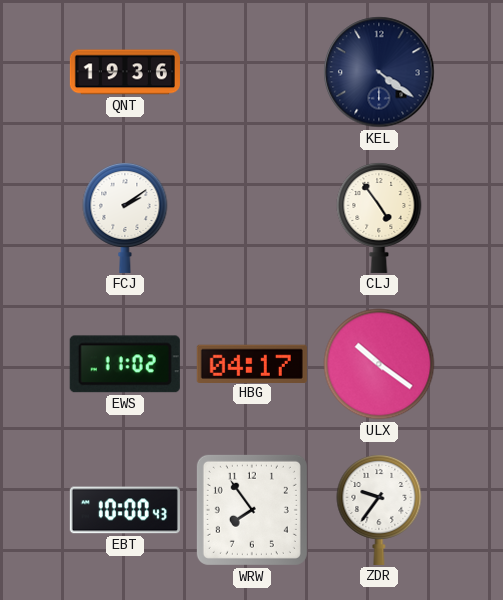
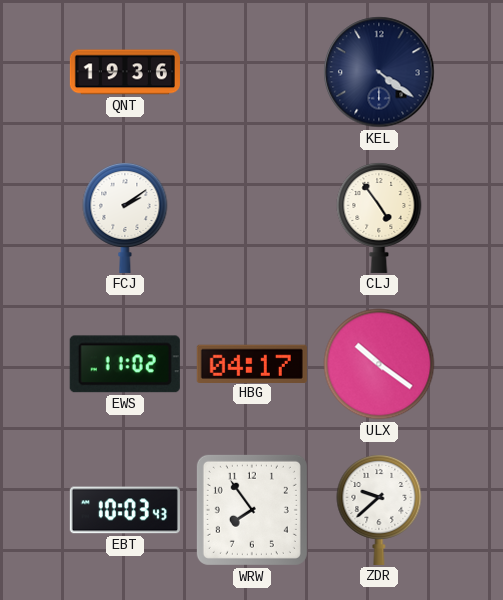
EBT: 10:00 -> 10:03 (125, 510)
ZDR: 9:36 -> 9:38 (379, 509)
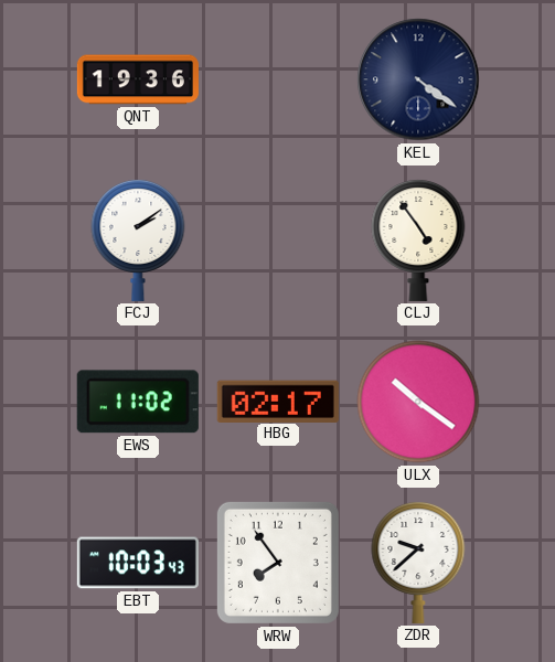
HBG: 04:17 -> 02:17 (278, 401)
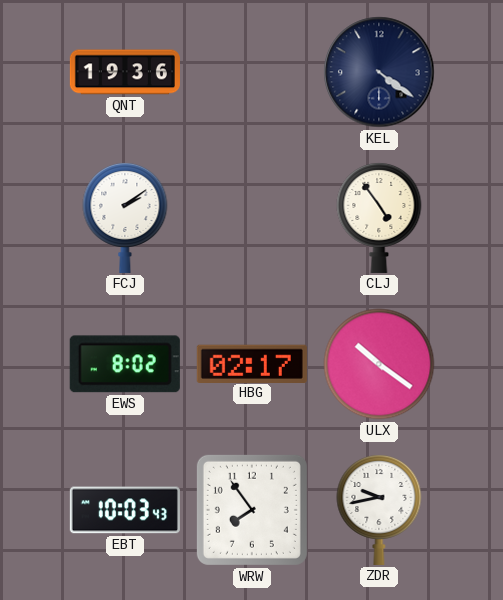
EWS: 11:02 -> 8:02 (125, 364)
ZDR: 9:38 -> 9:43 (379, 509)
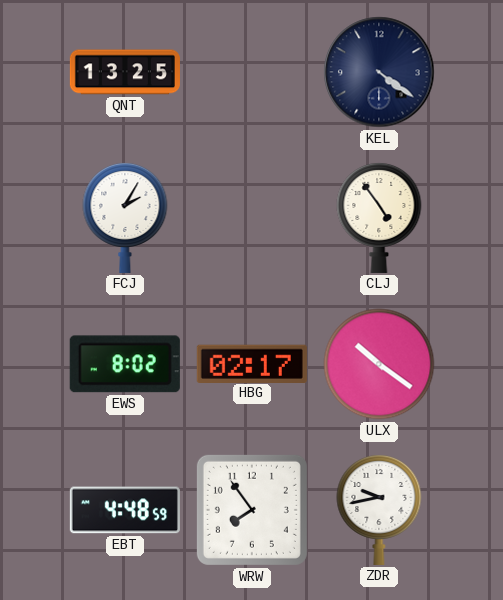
QNT: 19:36 -> 13:25 (125, 72)
FCJ: 2:09 -> 2:05 (125, 217)
EBT: 10:03 -> 4:48 (125, 510)
